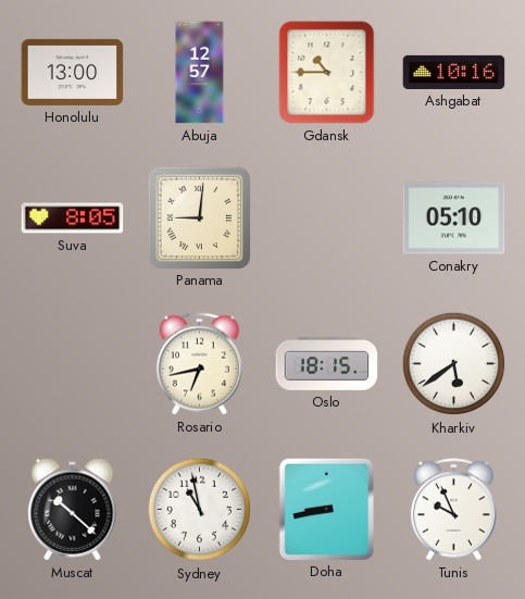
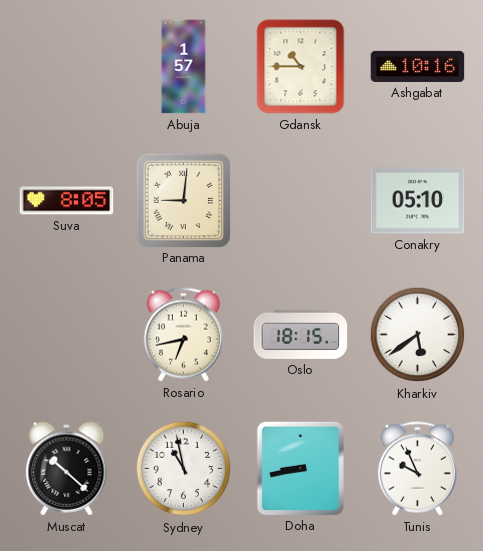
Honolulu: 13:00 -> none (73, 72)
Abuja: 12:57 -> 1:57 (184, 67)
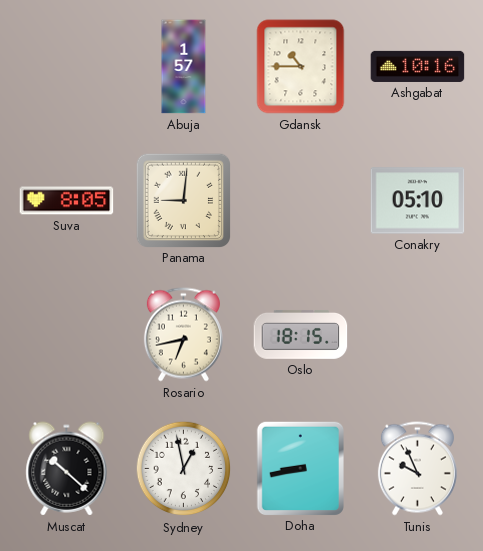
Kharkiv: 5:39 -> none (418, 335)
Sydney: 10:58 -> 12:58 (184, 469)
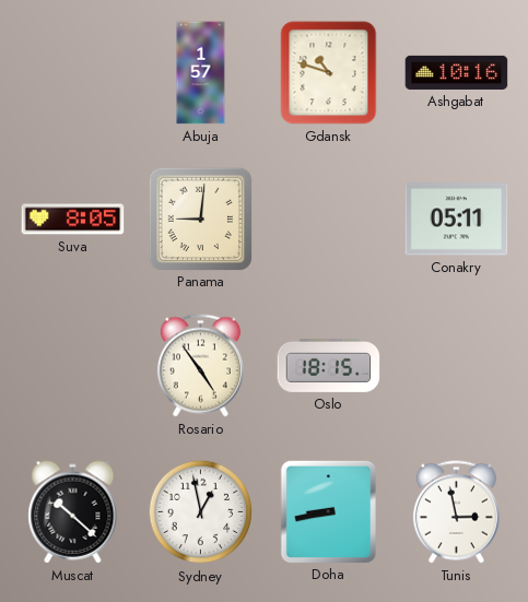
Gdansk: 10:45 -> 10:48 (329, 73)
Conakry: 05:10 -> 05:11 (457, 220)
Rosario: 6:43 -> 4:54 (200, 366)
Tunis: 9:56 -> 2:58 (456, 512)
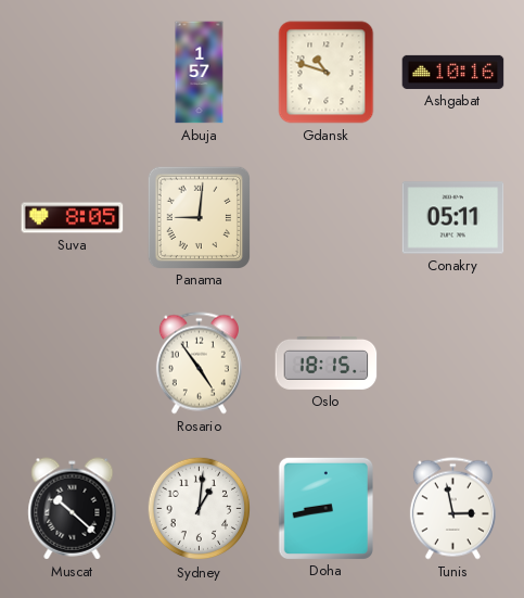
Sydney: 12:58 -> 1:01 (200, 509)
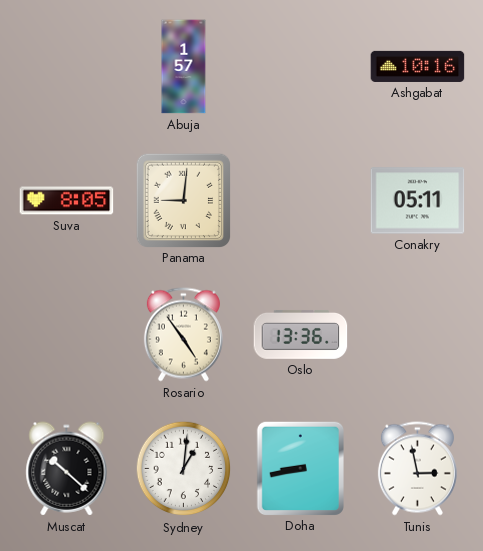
Gdansk: 10:48 -> none (327, 73)
Oslo: 18:15 -> 13:36 (301, 334)
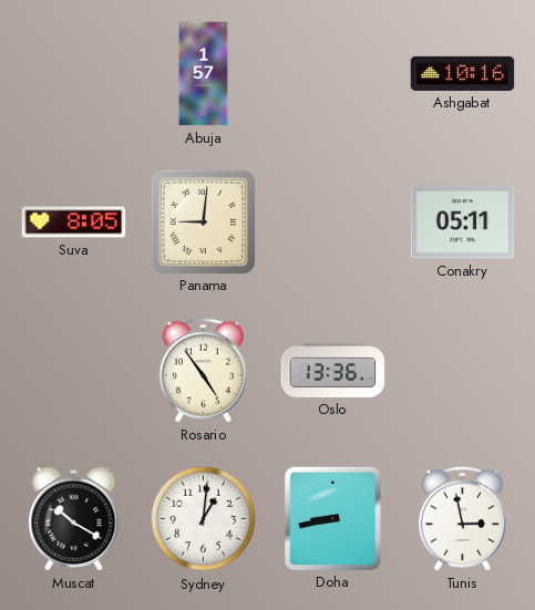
Muscat: 10:22 -> 10:20 (74, 519)
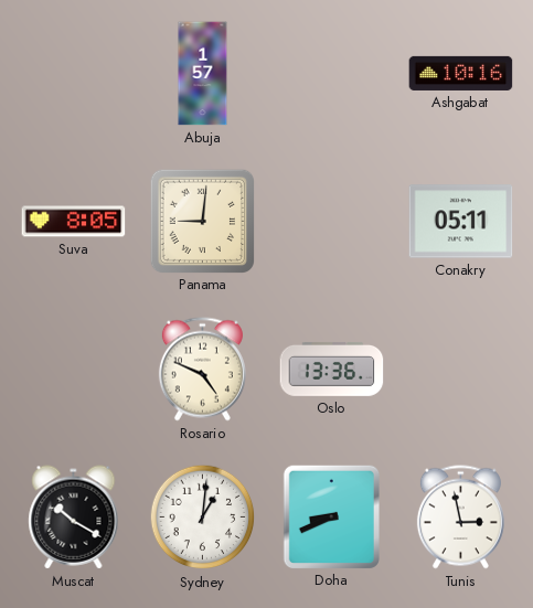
Rosario: 4:54 -> 4:49 (202, 370)
Doha: 8:43 -> 8:41 (331, 516)
